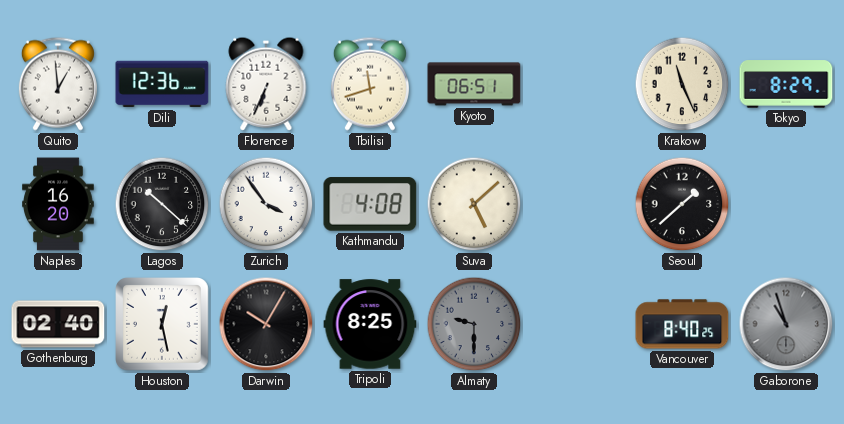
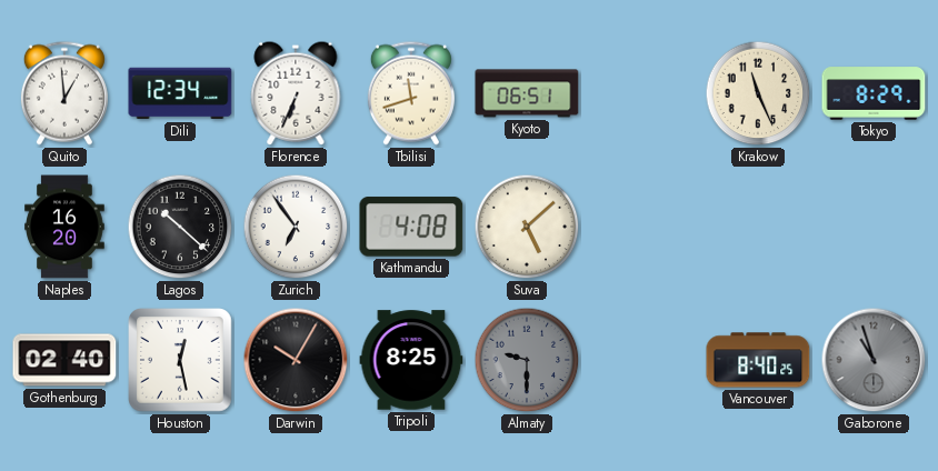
Dili: 12:36 -> 12:34 (180, 93)
Zurich: 3:54 -> 6:54 (296, 227)
Seoul: 1:38 -> none (682, 204)
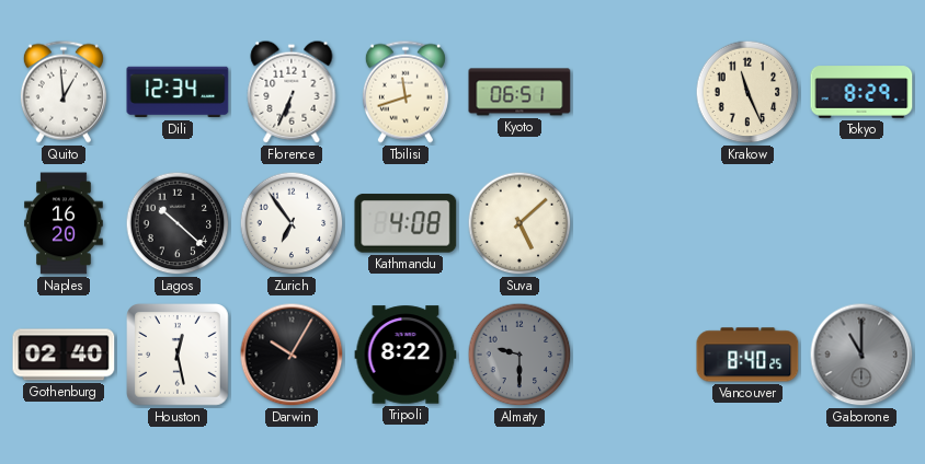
Tripoli: 8:25 -> 8:22 (406, 355)
Gaborone: 10:57 -> 11:00 (861, 355)
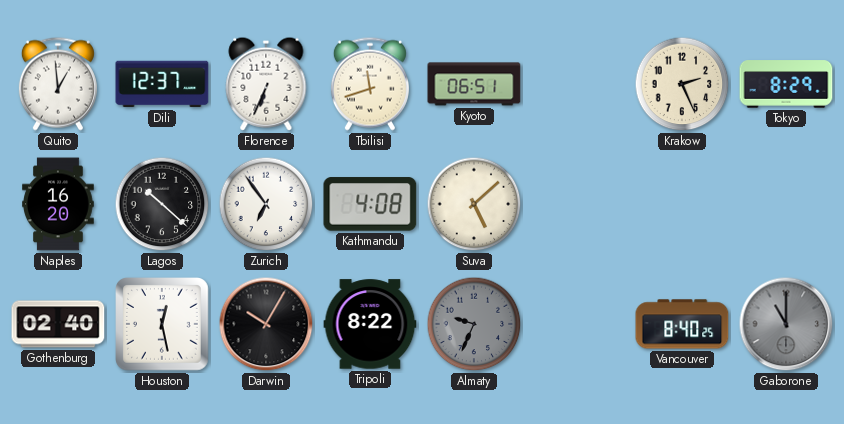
Dili: 12:34 -> 12:37 (162, 84)
Krakow: 11:26 -> 2:26 (682, 84)
Almaty: 9:30 -> 9:34 (474, 324)
